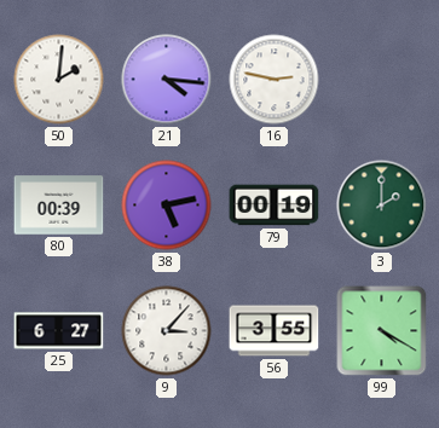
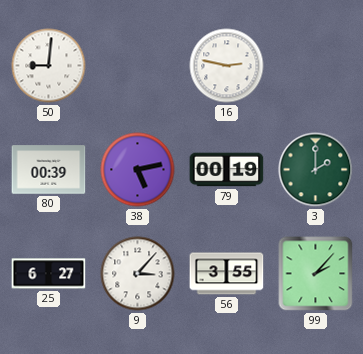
50: 2:01 -> 9:01 (49, 66)
21: 4:16 -> none (167, 80)
99: 4:20 -> 2:07 (316, 274)
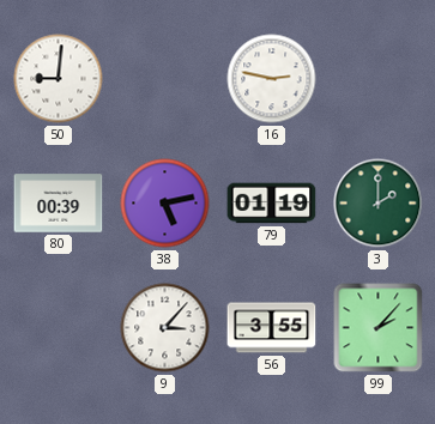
79: 00:19 -> 01:19 (272, 204)
25: 6:27 -> none (49, 274)
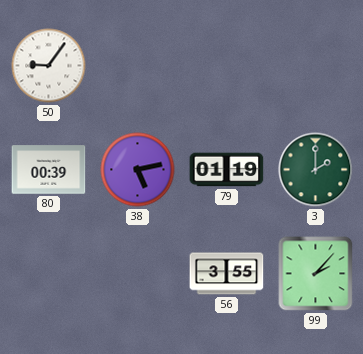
50: 9:01 -> 9:06 (49, 66)
16: 2:47 -> none (272, 79)
9: 3:07 -> none (165, 328)
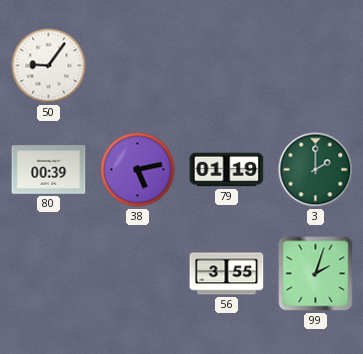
99: 2:07 -> 2:03 (316, 274)
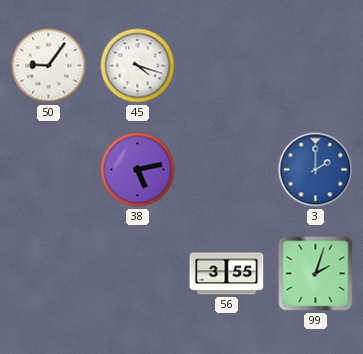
45: none -> 4:18 (138, 66)
80: 00:39 -> none (49, 170)
79: 01:19 -> none (227, 170)
3 dial: green -> blue (316, 170)
